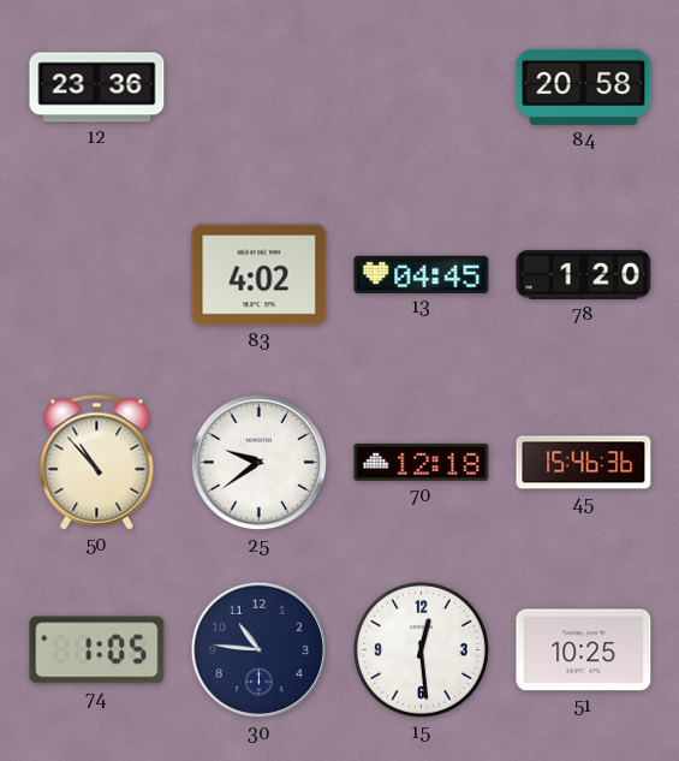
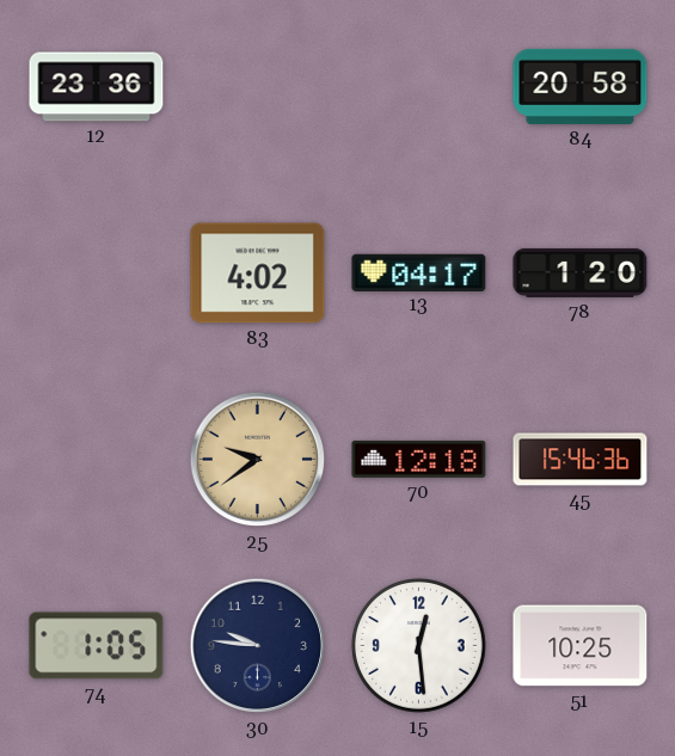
13: 04:45 -> 04:17 (419, 272)
50: 10:53 -> none (97, 463)
25 dial: white -> champagne (258, 460)
30: 10:46 -> 9:46 (258, 646)
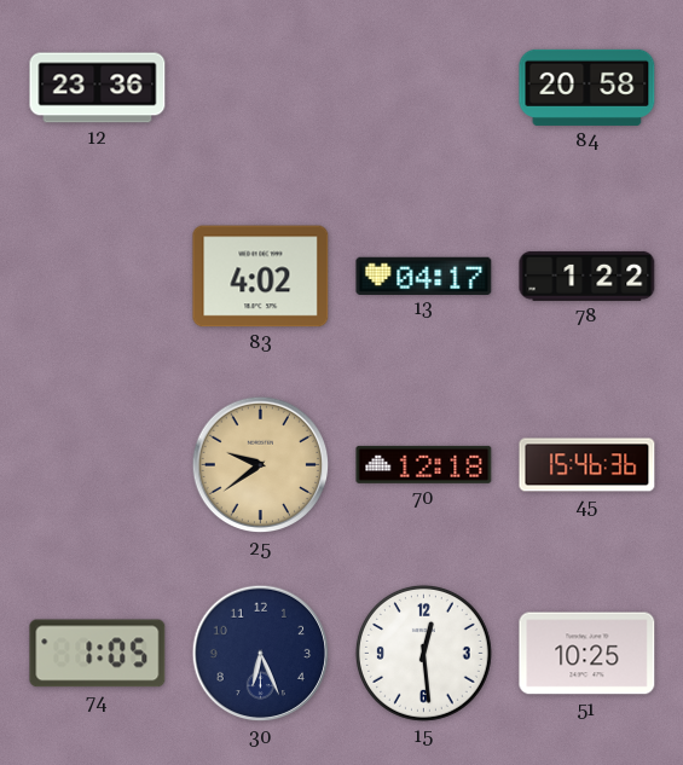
78: 1:20 -> 1:22 (588, 276)
30: 9:46 -> 6:26 (261, 654)
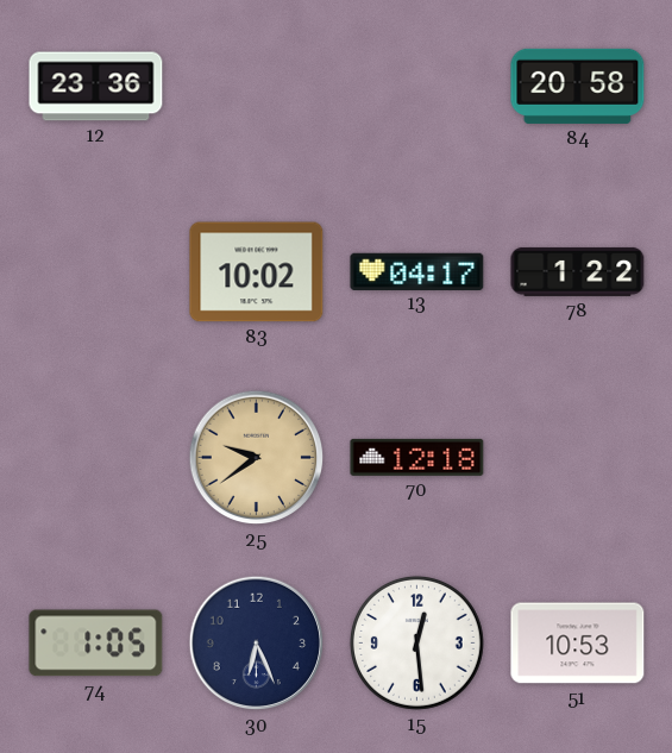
83: 4:02 -> 10:02 (257, 272)
45: 15:46 -> none (588, 465)
51: 10:25 -> 10:53 (578, 644)
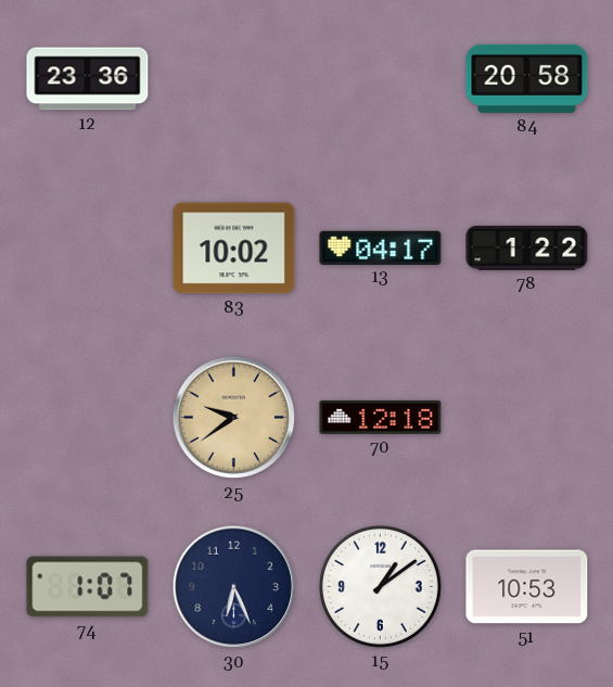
74: 1:05 -> 1:07 (88, 587)
15: 12:29 -> 1:09 (380, 587)
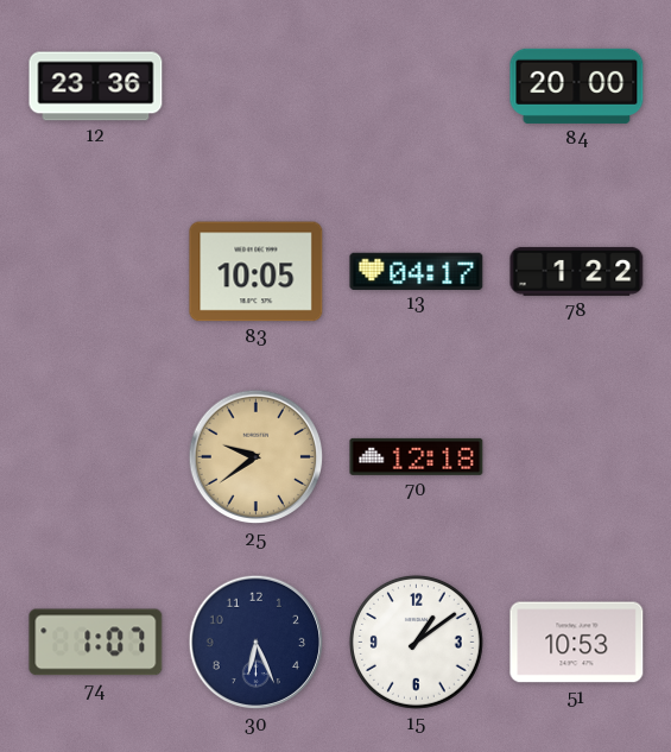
84: 20:58 -> 20:00 (577, 86)
83: 10:02 -> 10:05 (257, 272)
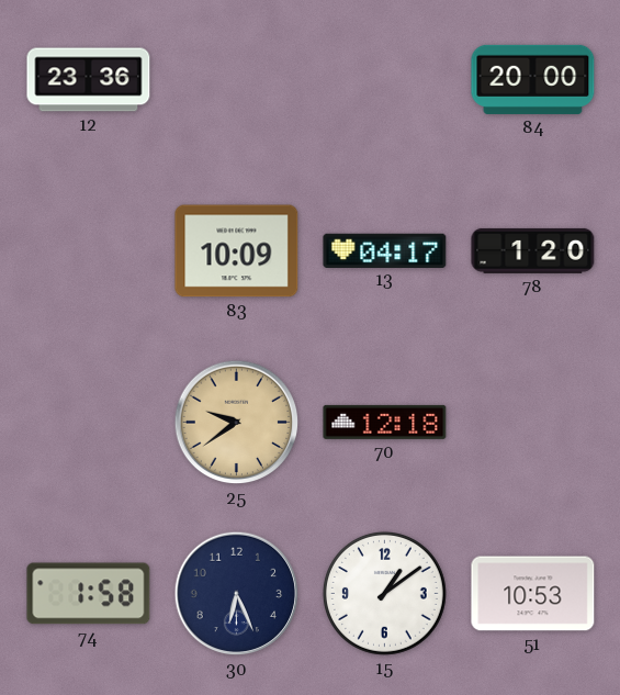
83: 10:05 -> 10:09 (237, 251)
78: 1:22 -> 1:20 (533, 250)
74: 1:07 -> 1:58 (89, 594)
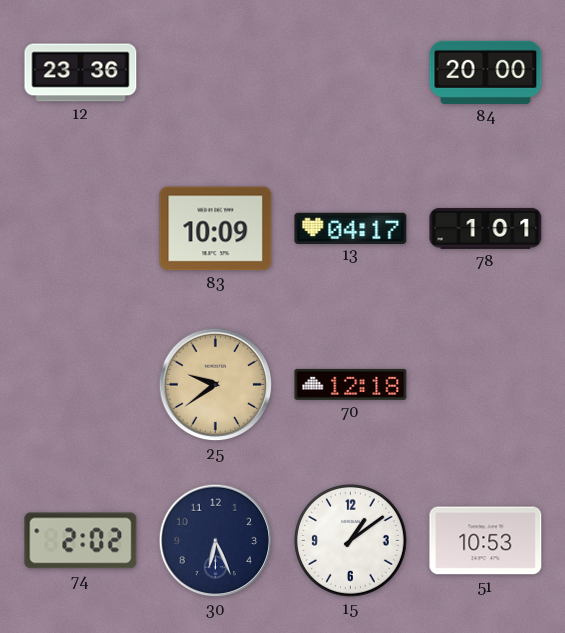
78: 1:20 -> 1:01 (486, 228)
74: 1:58 -> 2:02 (81, 541)
